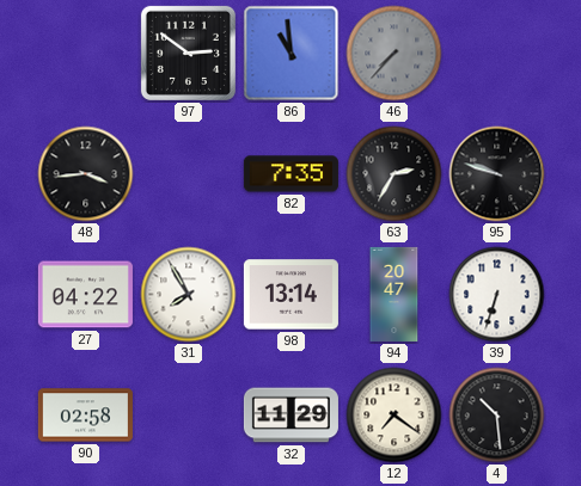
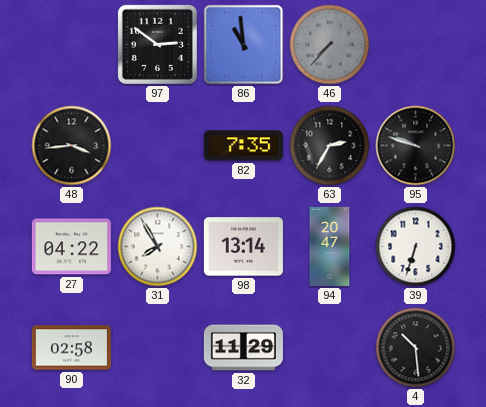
12: 7:21 -> none (395, 416)
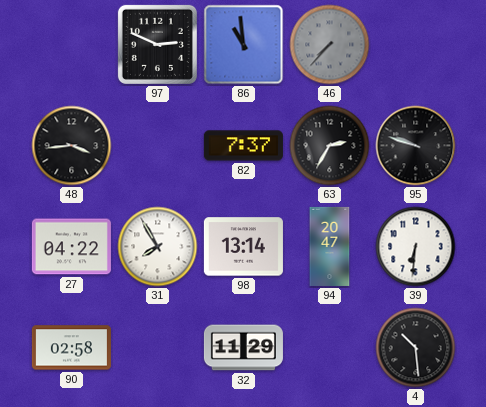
97: 2:51 -> 2:49 (157, 44)
82: 7:35 -> 7:37 (243, 146)
39: 6:33 -> 6:31 (416, 247)
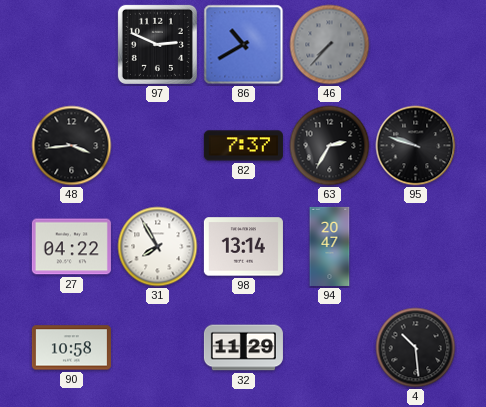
86: 10:59 -> 10:40 (244, 45)
39: 6:31 -> none (416, 247)
90: 02:58 -> 10:58 (71, 348)
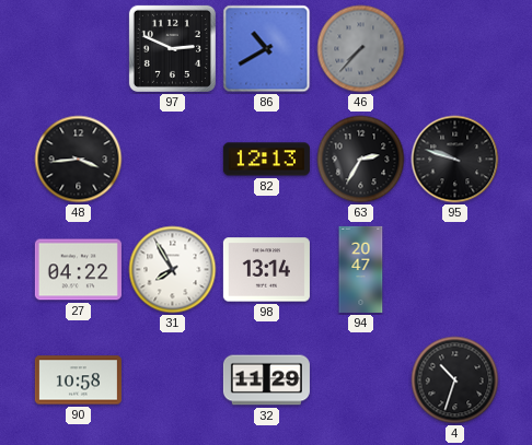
82: 7:37 -> 12:13 (266, 160)
4: 10:29 -> 10:33 (455, 380)
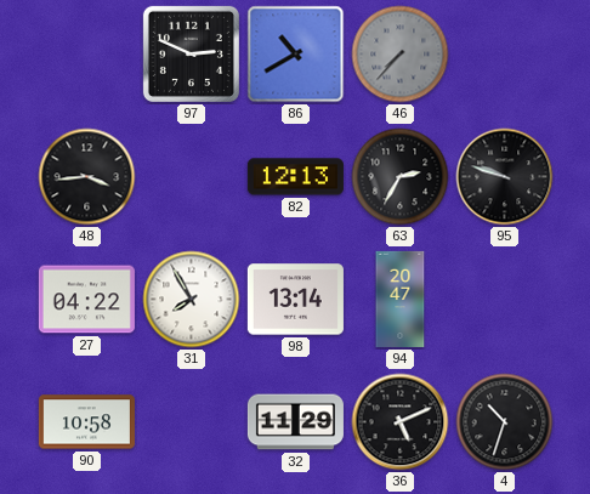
36: none -> 5:11 (401, 422)
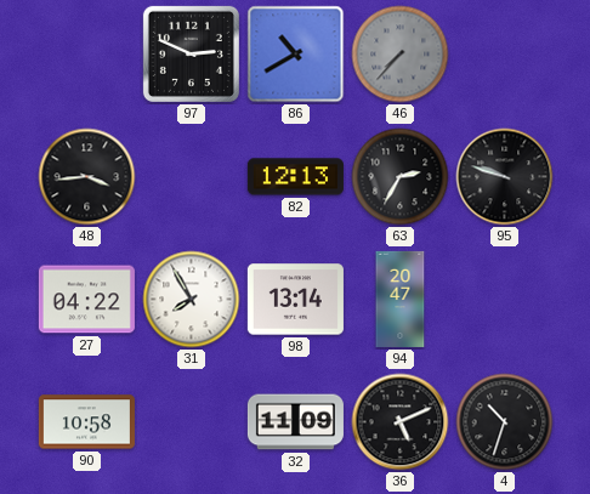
32: 11:29 -> 11:09 (295, 422)
